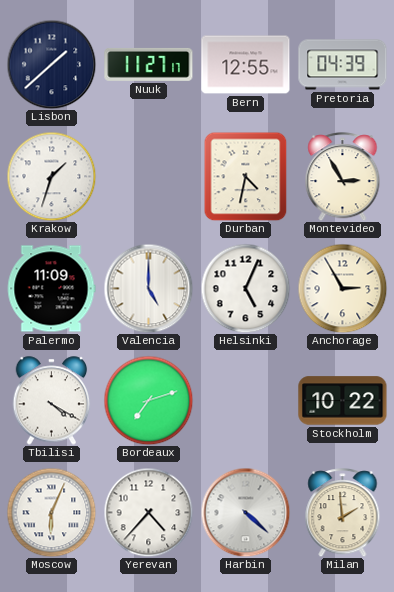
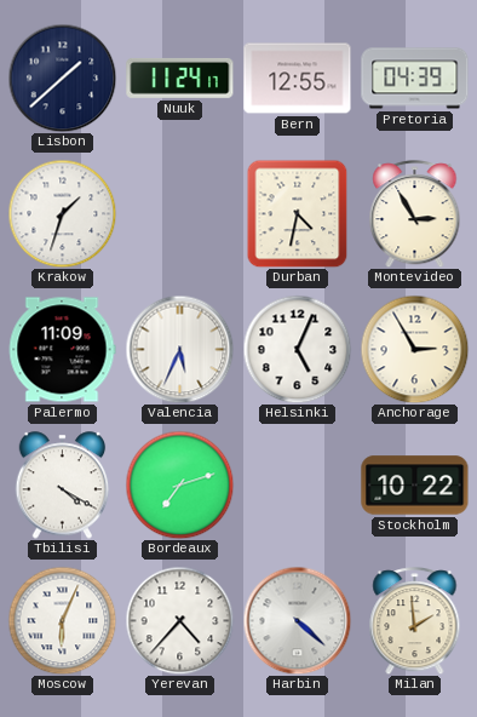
Nuuk: 11:27 -> 11:24 (180, 78)
Valencia: 5:00 -> 5:34 (179, 349)
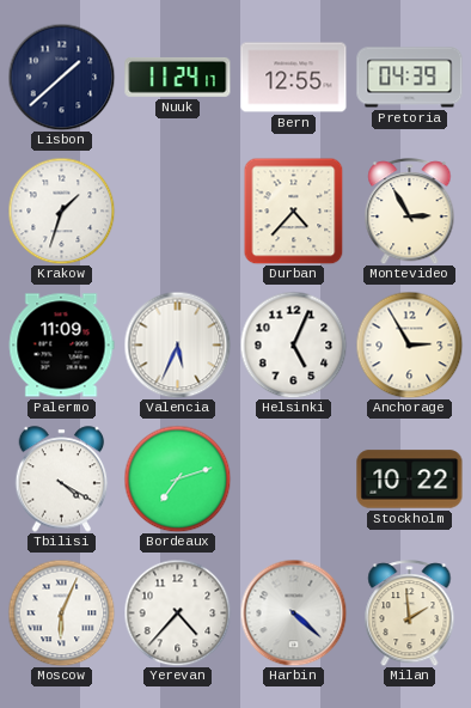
Durban: 4:32 -> 4:37 (294, 210)
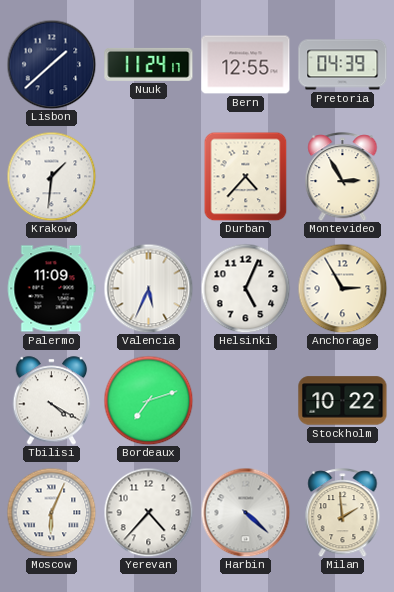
Krakow: 1:33 -> 1:31 (51, 176)
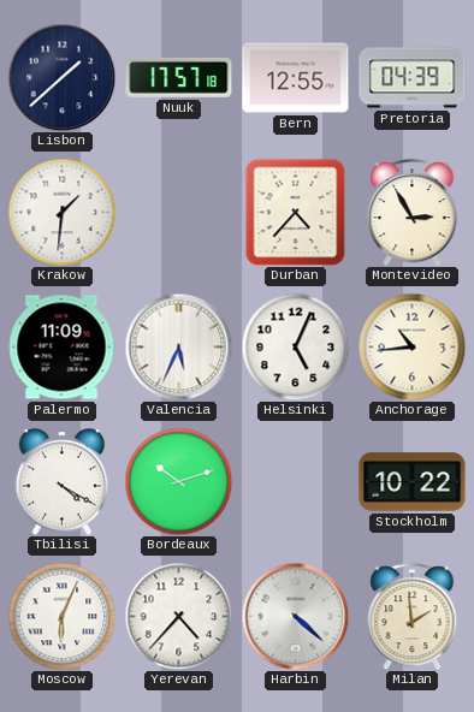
Nuuk: 11:24 -> 17:57 (179, 77)
Anchorage: 2:55 -> 10:44 (411, 346)
Bordeaux: 7:12 -> 10:12 (178, 481)
